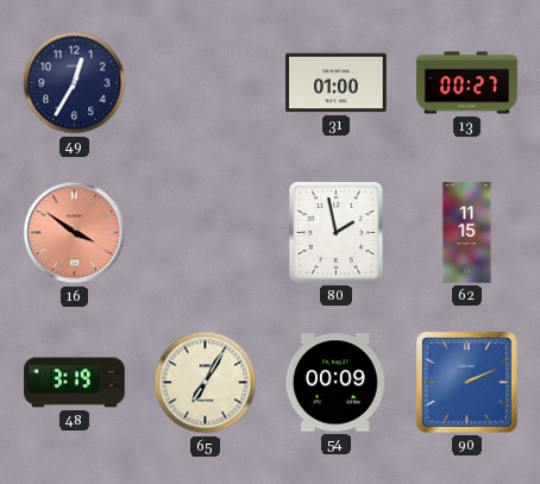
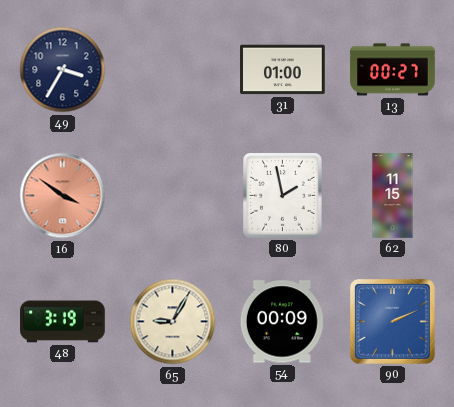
49: 12:35 -> 3:35 (63, 70)
65: 7:05 -> 9:05 (173, 322)
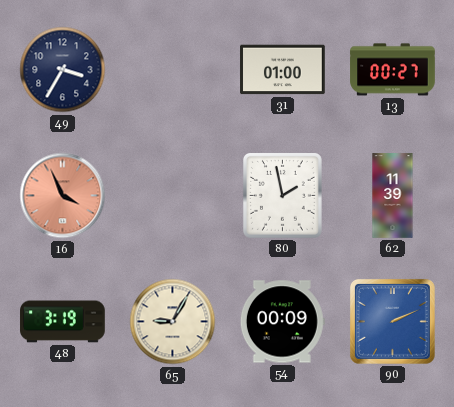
16: 3:51 -> 3:56 (63, 196)
62: 11:15 -> 11:39 (393, 196)
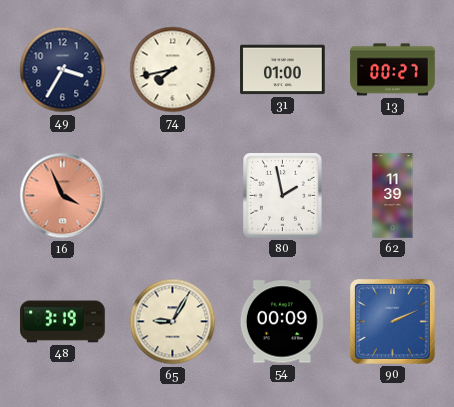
74: none -> 7:43 (173, 70)
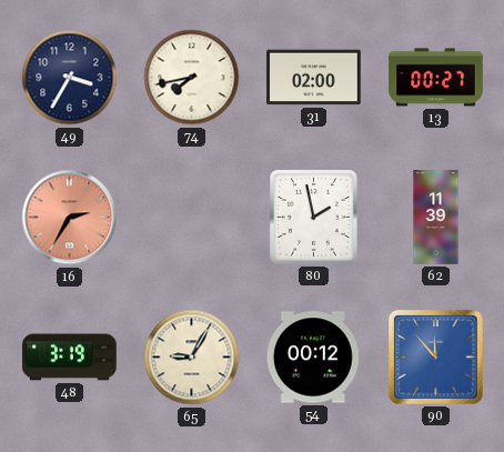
31: 01:00 -> 02:00 (314, 78)
16: 3:56 -> 2:35 (70, 218)
54: 00:09 -> 00:12 (313, 358)
90: 2:11 -> 11:53 (435, 356)
